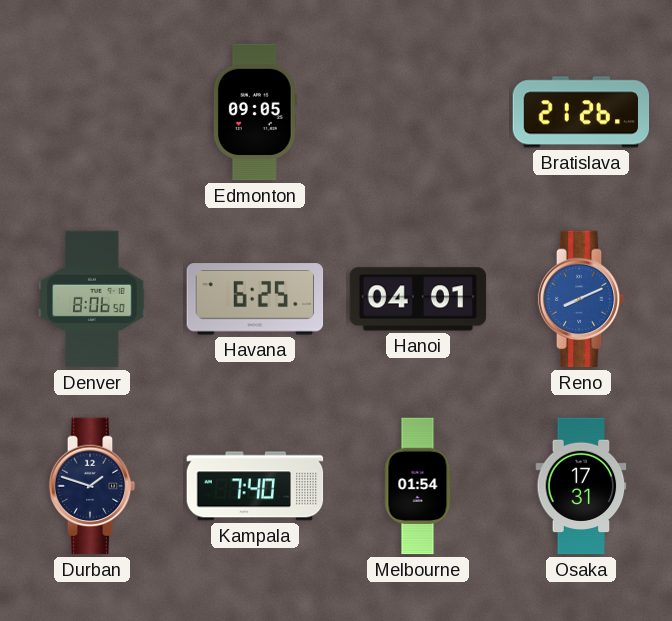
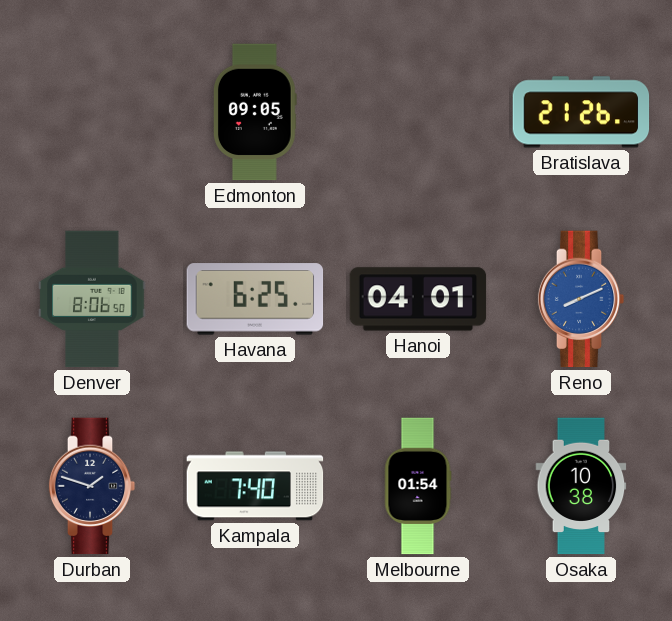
Osaka: 17:31 -> 10:38 (581, 486)
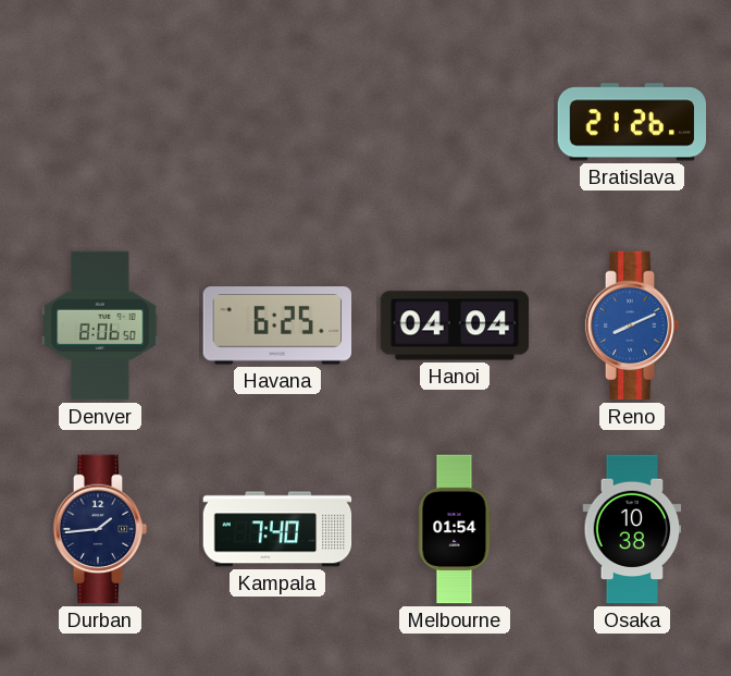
Edmonton: 09:05 -> none (255, 112)
Hanoi: 04:01 -> 04:04 (455, 325)
Durban: 1:48 -> 1:44 (100, 529)
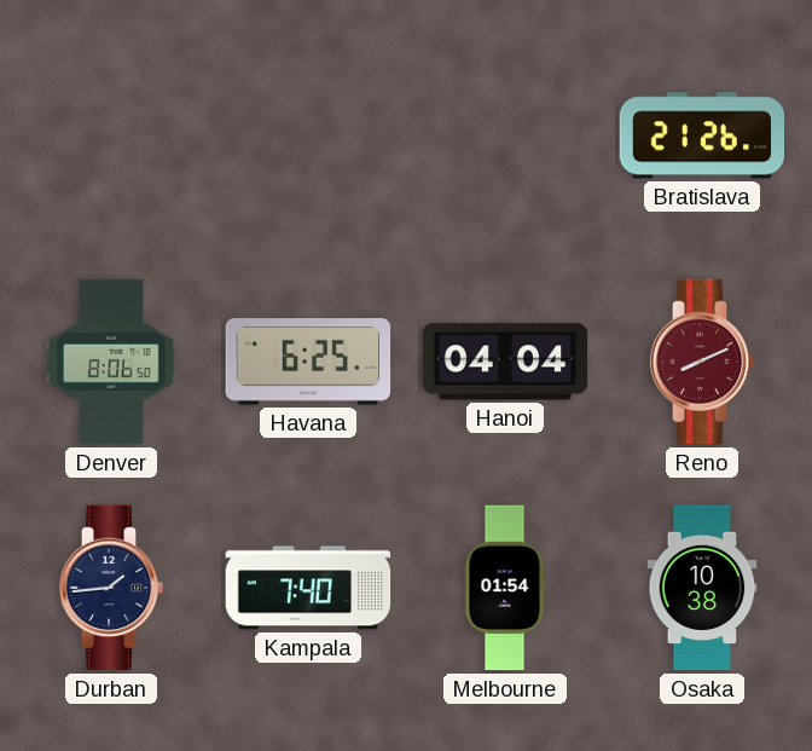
Reno dial: blue -> burgundy (702, 362)
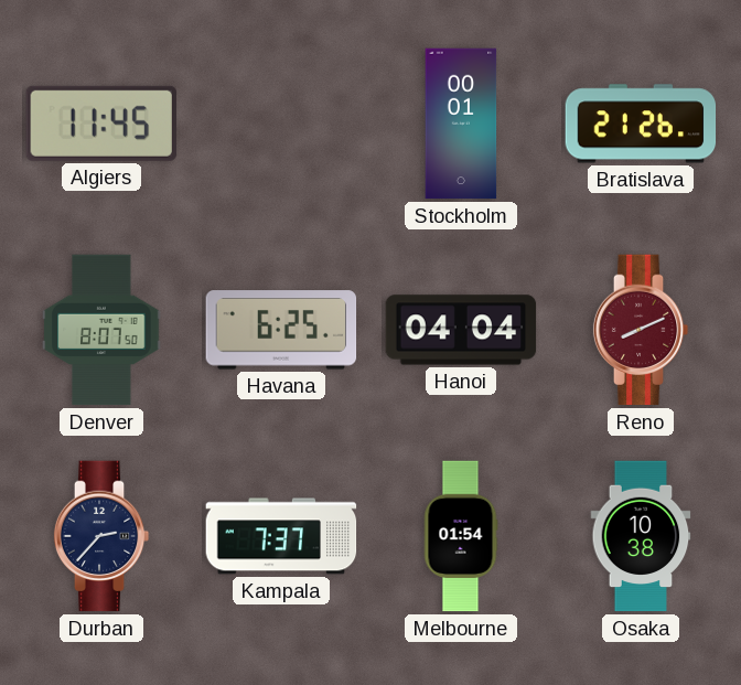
Algiers: none -> 11:45 (101, 124)
Stockholm: none -> 00:01 (461, 124)
Denver: 8:06 -> 8:07 (101, 330)
Durban: 1:44 -> 2:37 (101, 536)
Kampala: 7:40 -> 7:37 (281, 536)
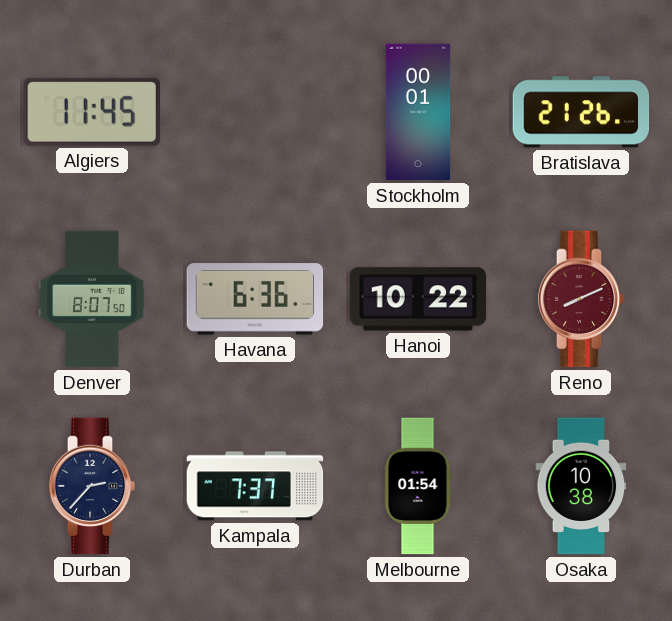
Havana: 6:25 -> 6:36 (255, 299)
Hanoi: 04:04 -> 10:22 (418, 299)
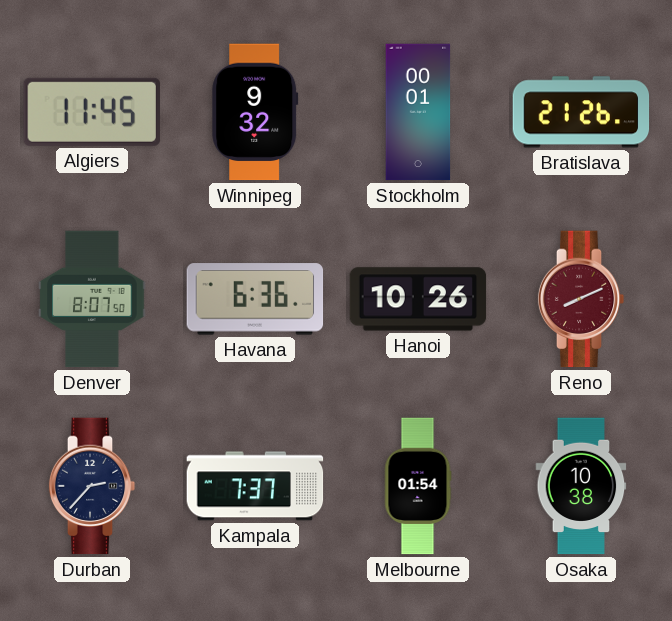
Winnipeg: none -> 9:32 (255, 112)
Hanoi: 10:22 -> 10:26 (418, 299)
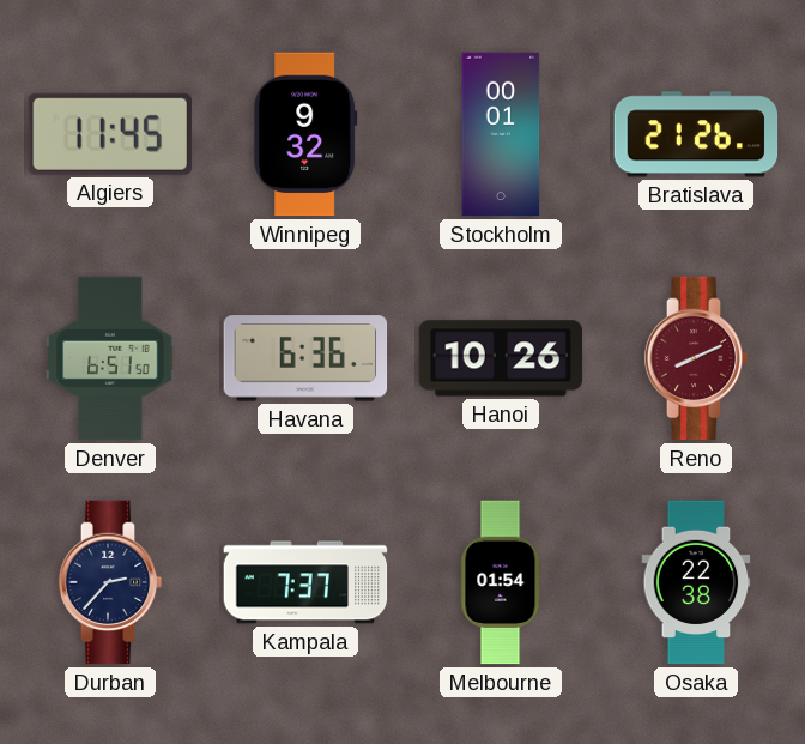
Denver: 8:07 -> 6:51 (110, 358)
Osaka: 10:38 -> 22:38 (696, 582)
